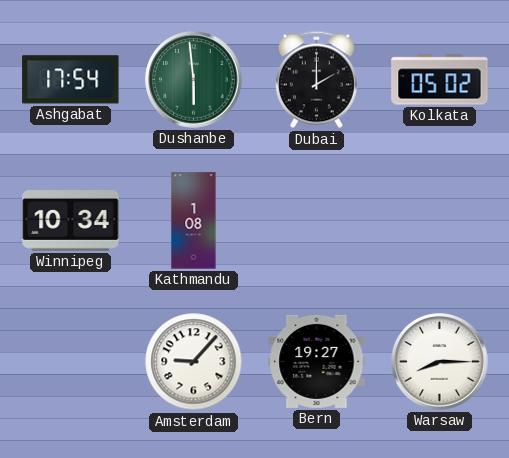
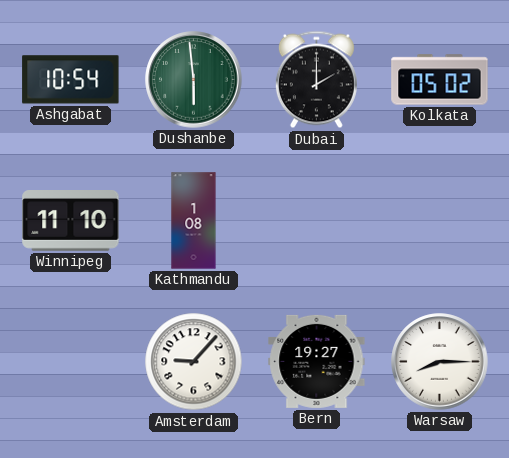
Ashgabat: 17:54 -> 10:54 (71, 80)
Winnipeg: 10:34 -> 11:10 (71, 221)
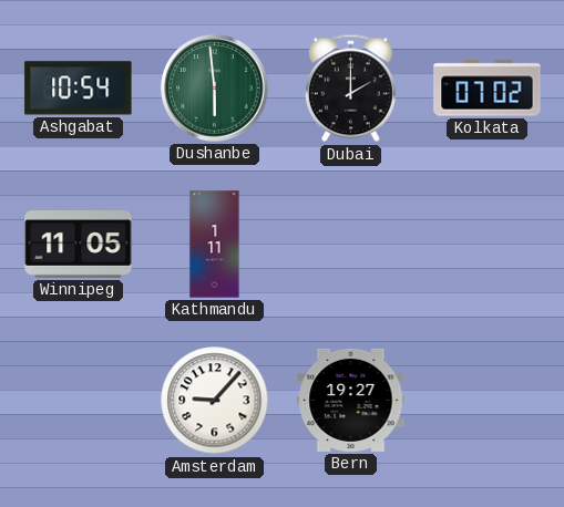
Kolkata: 05:02 -> 07:02 (488, 89)
Winnipeg: 11:10 -> 11:05 (79, 245)
Kathmandu: 1:08 -> 1:11 (215, 245)
Warsaw: 8:15 -> none (440, 362)
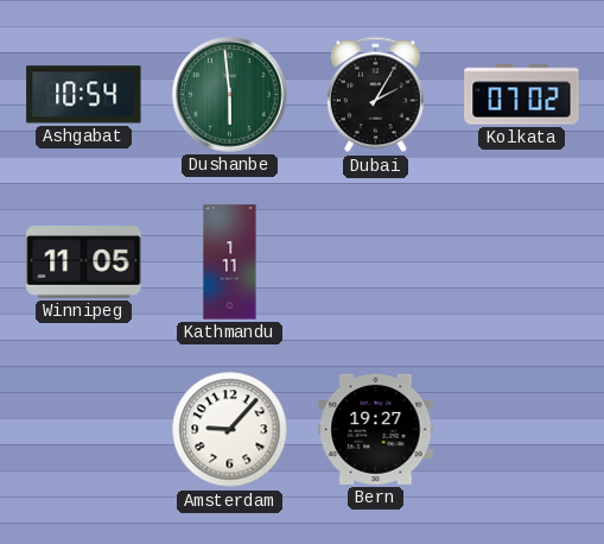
Dubai: 2:00 -> 2:05 (375, 95)
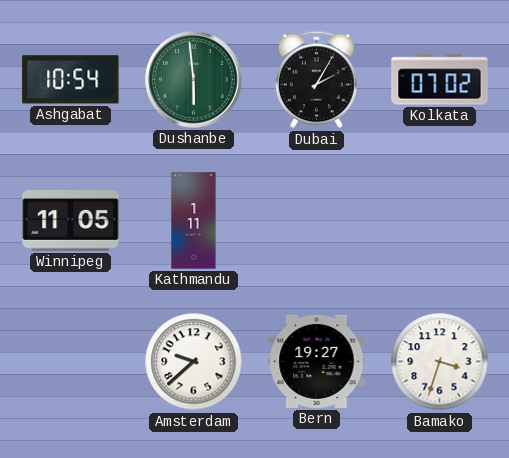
Amsterdam: 9:07 -> 9:38 (194, 362)
Bamako: none -> 3:33 (440, 362)
